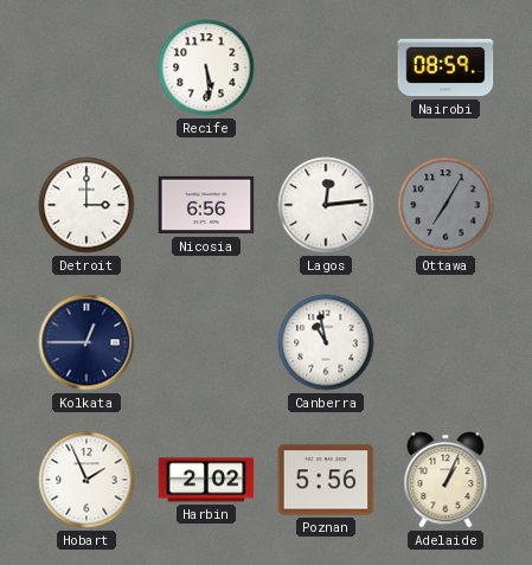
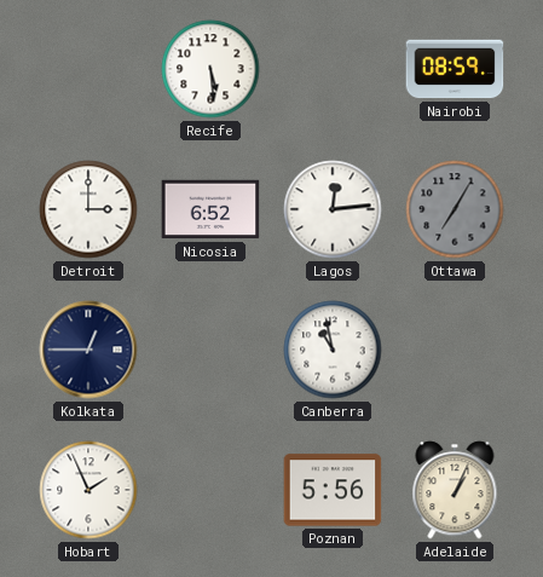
Nicosia: 6:56 -> 6:52 (210, 209)
Harbin: 2:02 -> none (206, 480)
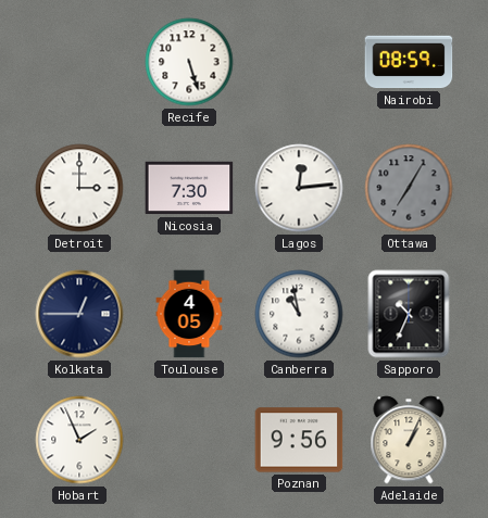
Recife: 5:29 -> 5:27 (189, 62)
Nicosia: 6:52 -> 7:30 (189, 188)
Toulouse: none -> 4:05 (189, 314)
Sapporo: none -> 10:34 (409, 314)
Poznan: 5:56 -> 9:56 (299, 440)
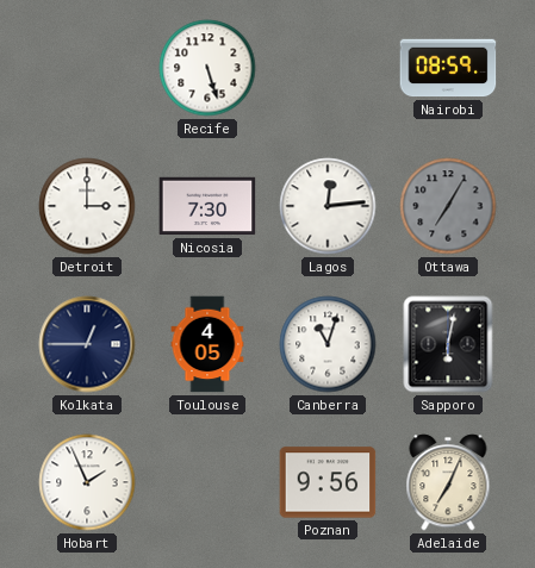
Canberra: 10:58 -> 11:03 (328, 344)
Sapporo: 10:34 -> 6:02 (448, 344)
Adelaide: 1:04 -> 7:04 (448, 482)
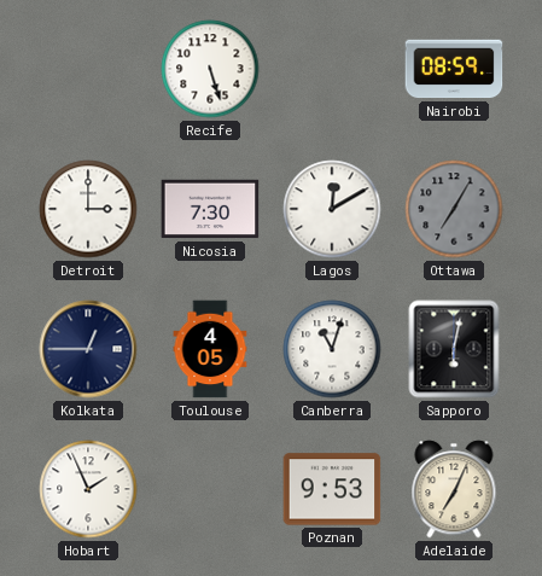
Lagos: 12:14 -> 12:10 (332, 209)
Poznan: 9:56 -> 9:53 (332, 489)
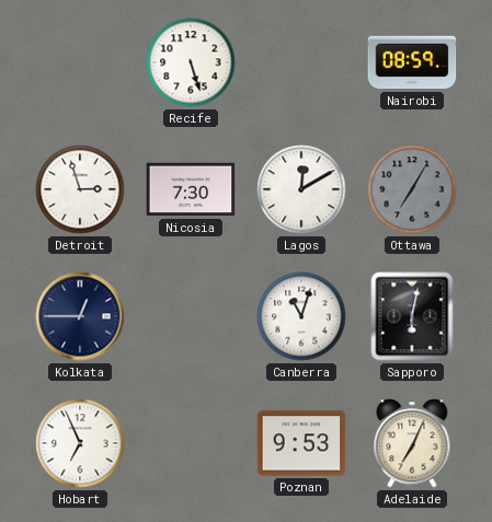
Detroit: 3:00 -> 2:57 (80, 189)
Toulouse: 4:05 -> none (210, 349)
Hobart: 1:56 -> 6:56 (80, 443)
